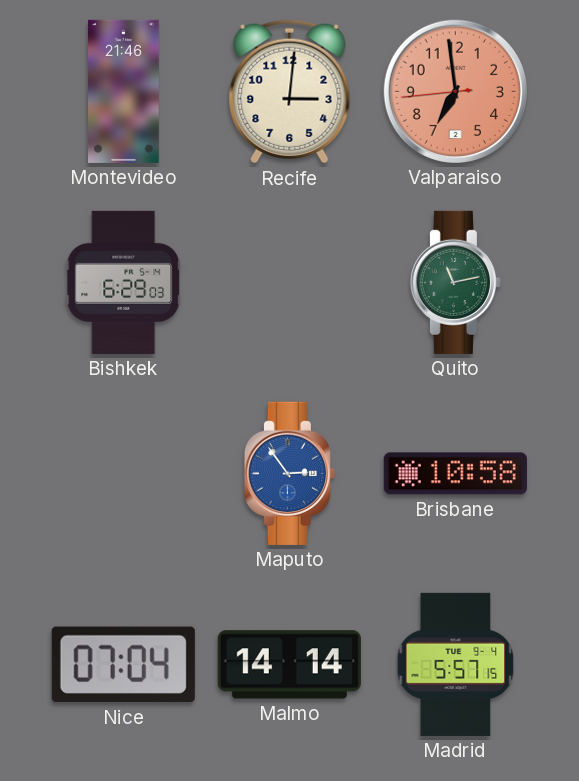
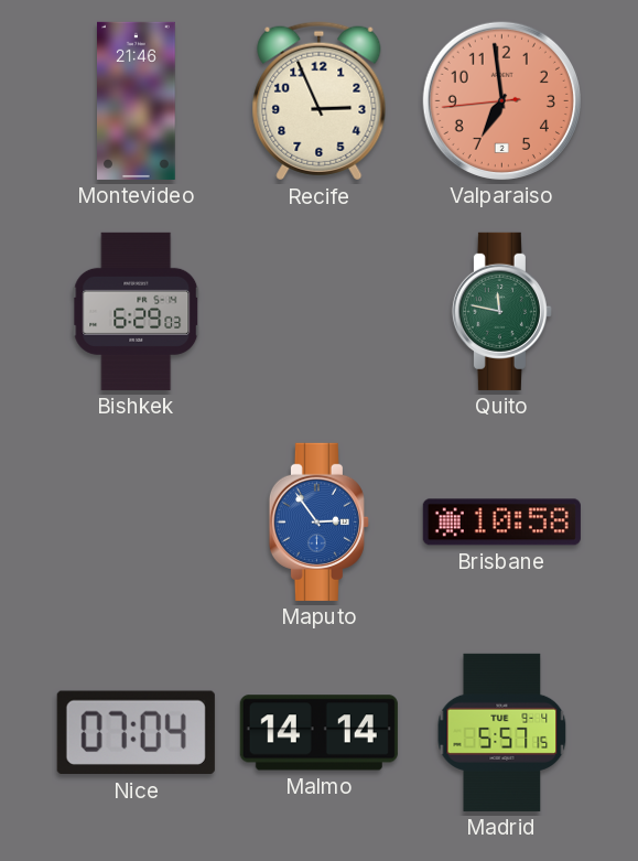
Recife: 3:01 -> 2:56 (320, 101)
Quito: 11:13 -> 11:47 (501, 311)
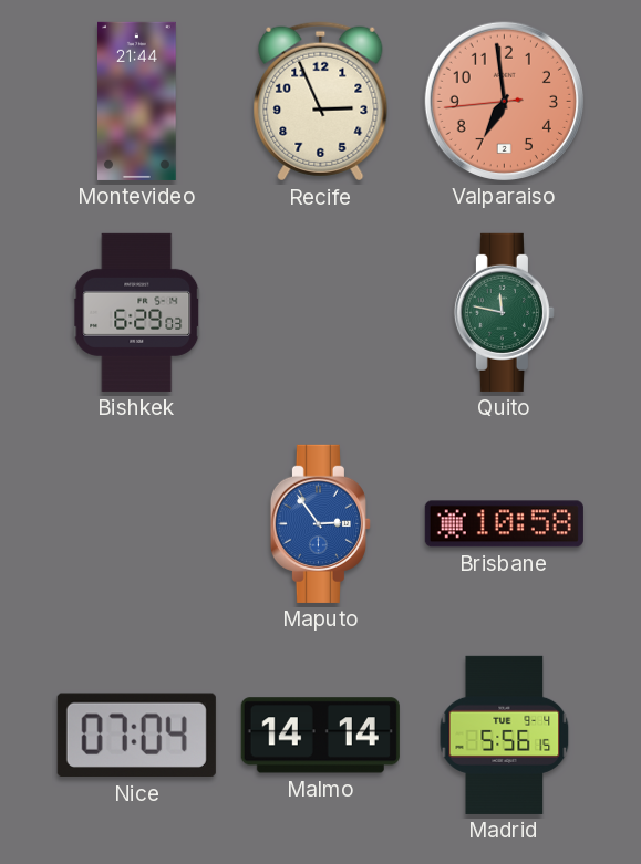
Montevideo: 21:46 -> 21:44 (137, 101)
Madrid: 5:57 -> 5:56 (505, 735)
